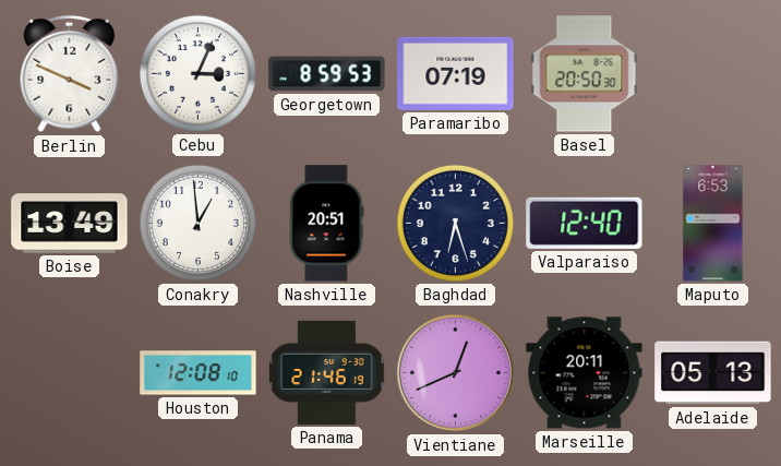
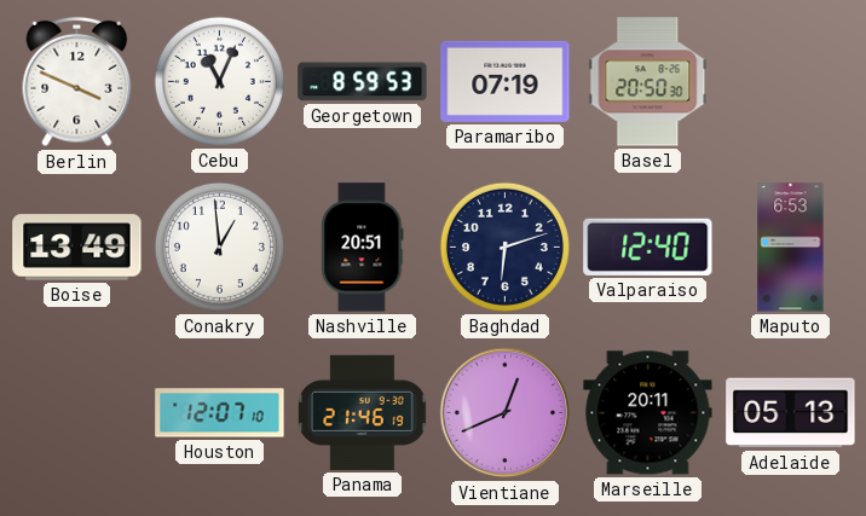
Cebu: 3:04 -> 11:04 (219, 81)
Baghdad: 6:27 -> 6:12 (504, 247)
Houston: 12:08 -> 12:07 (220, 413)
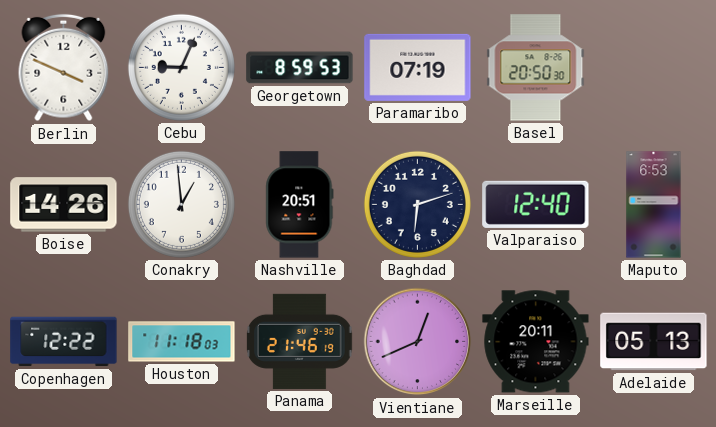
Cebu: 11:04 -> 9:04 (181, 67)
Boise: 13:49 -> 14:26 (64, 205)
Copenhagen: none -> 12:22 (64, 342)
Houston: 12:07 -> 11:18 (182, 342)
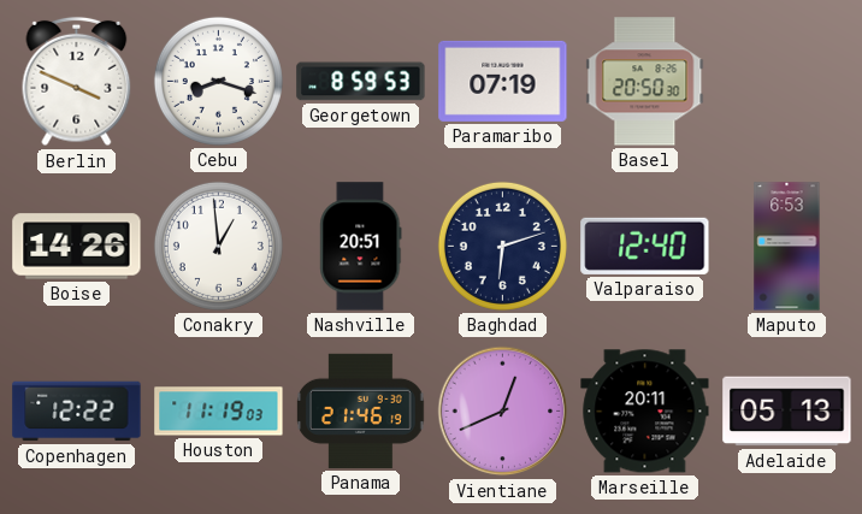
Cebu: 9:04 -> 8:18 (218, 81)
Houston: 11:18 -> 11:19 (219, 412)
